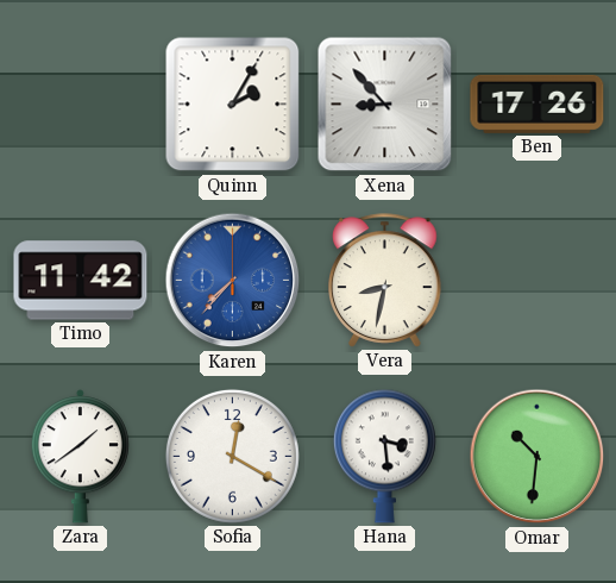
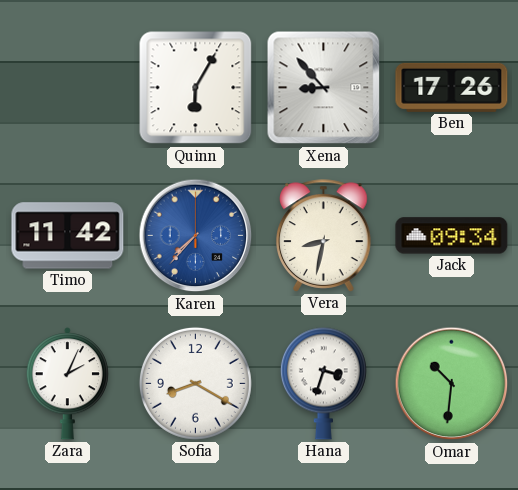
Quinn: 2:05 -> 6:05 (196, 88)
Jack: none -> 09:34 (452, 236)
Zara: 1:39 -> 2:04 (67, 384)
Sofia: 12:20 -> 8:20 (195, 383)
Hana: 3:29 -> 3:33 (323, 383)
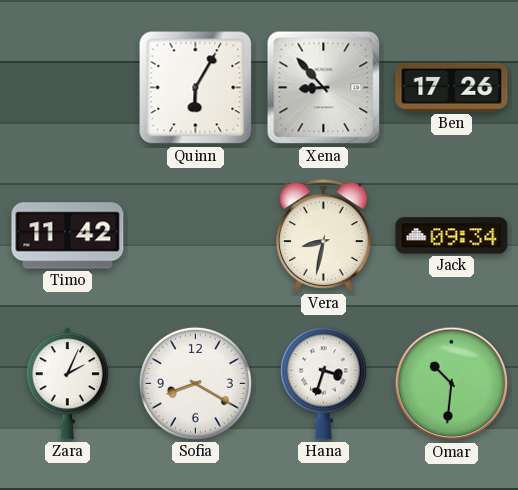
Karen: 7:37 -> none (196, 236)
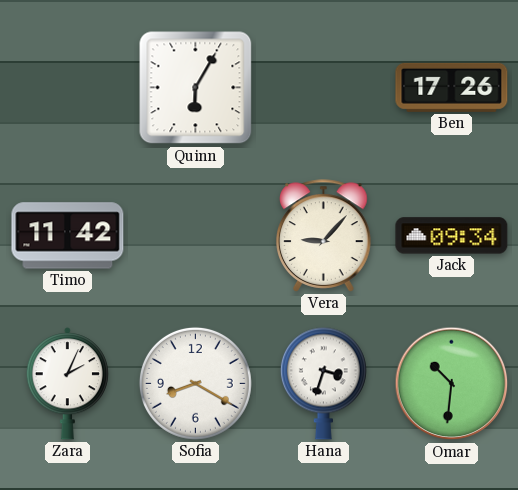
Xena: 8:53 -> none (324, 88)
Vera: 8:32 -> 9:07 (324, 236)
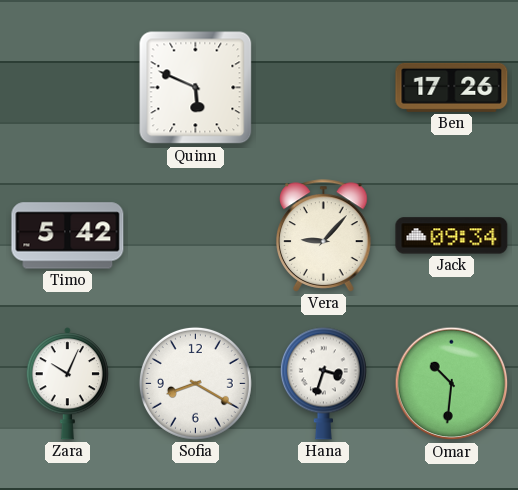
Quinn: 6:05 -> 5:49 (196, 88)
Timo: 11:42 -> 5:42 (68, 236)
Zara: 2:04 -> 10:04 (67, 384)
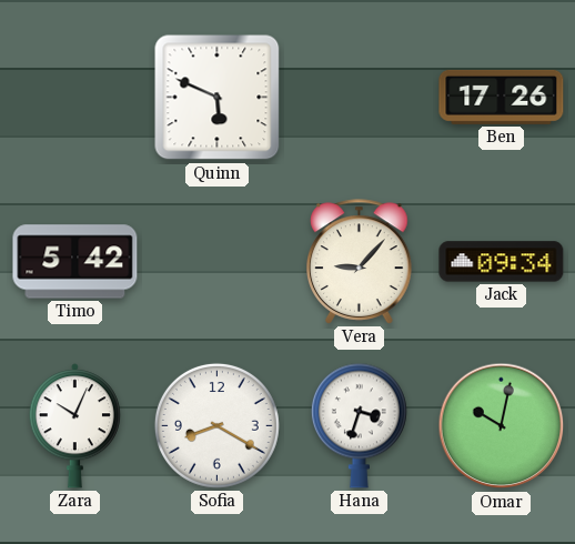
Omar: 10:31 -> 10:02 (502, 426)
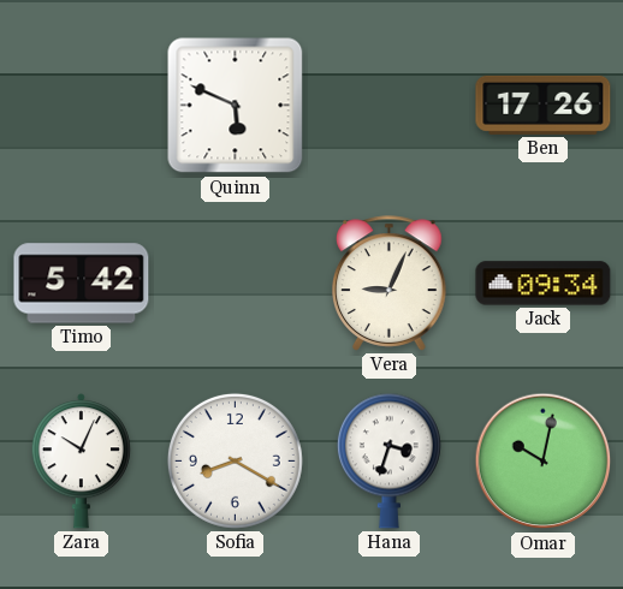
Vera: 9:07 -> 9:04 (390, 284)
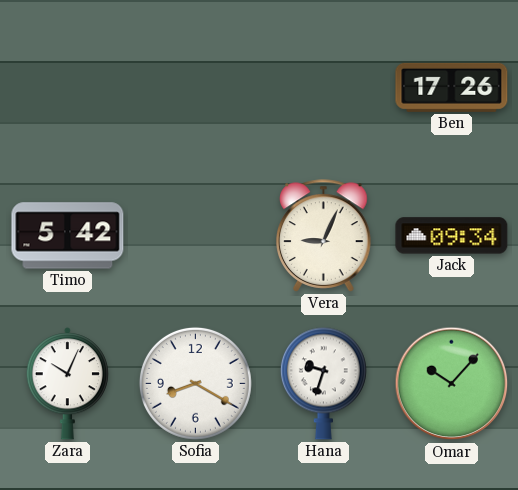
Quinn: 5:49 -> none (236, 106)
Hana: 3:33 -> 9:33 (323, 383)
Omar: 10:02 -> 10:07 (452, 384)
